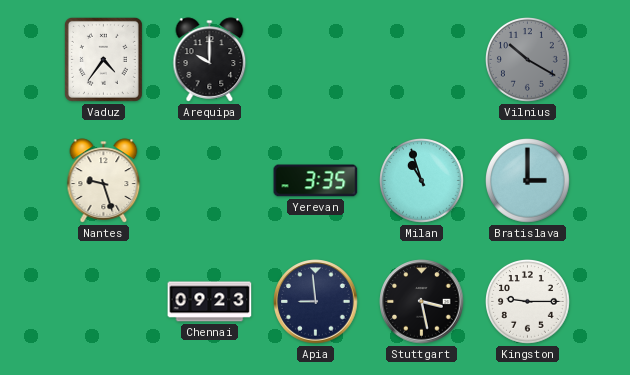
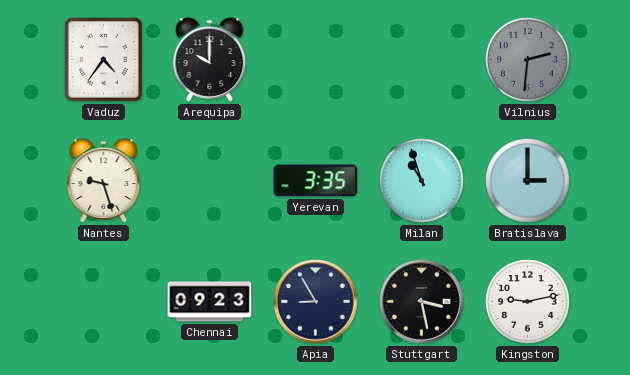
Vilnius: 10:20 -> 2:31 (528, 60)
Apia: 8:59 -> 8:55 (316, 302)
Kingston: 9:15 -> 9:13 (528, 302)
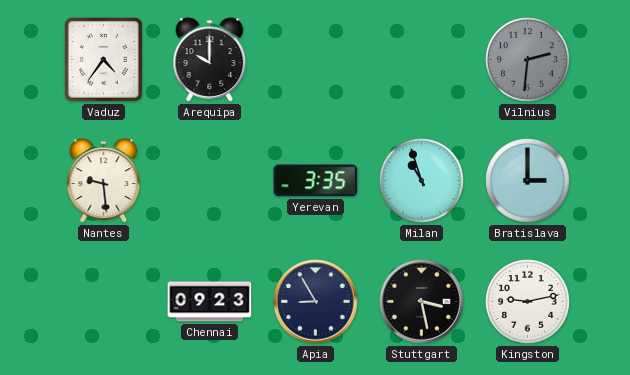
Nantes: 9:27 -> 9:29 (104, 181)
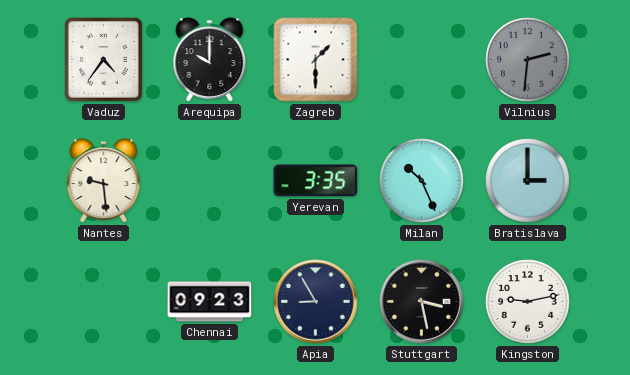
Zagreb: none -> 1:30 (316, 60)
Milan: 10:57 -> 10:26 (422, 181)
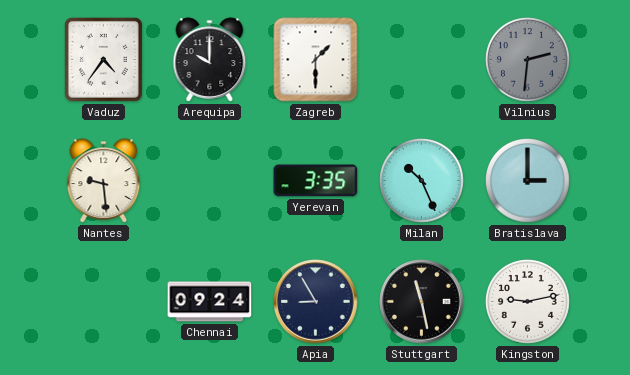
Chennai: 09:23 -> 09:24 (210, 302)
Stuttgart: 3:28 -> 11:28 (422, 302)
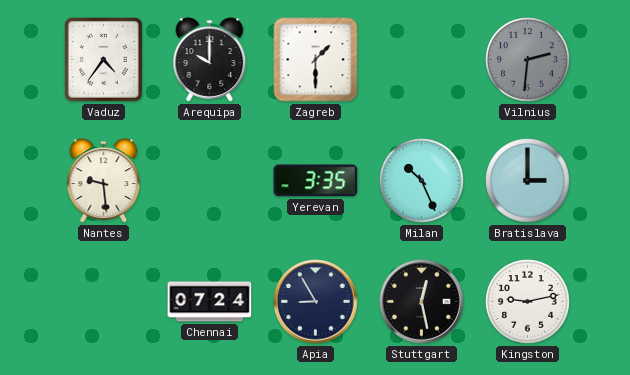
Chennai: 09:24 -> 07:24 (210, 302)
Stuttgart: 11:28 -> 12:28 (422, 302)
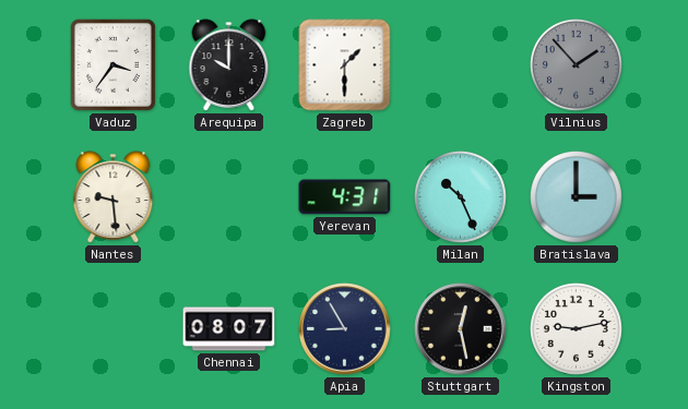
Vaduz: 4:36 -> 3:36 (112, 64)
Vilnius: 2:31 -> 1:53 (577, 65)
Yerevan: 3:35 -> 4:31 (345, 197)
Chennai: 07:24 -> 08:07 (229, 329)
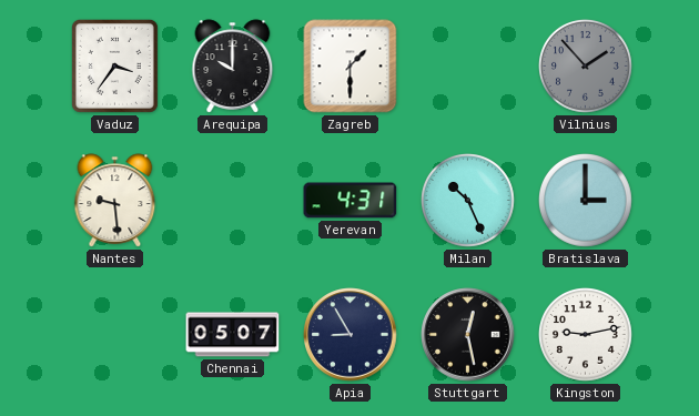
Chennai: 08:07 -> 05:07 (233, 335)
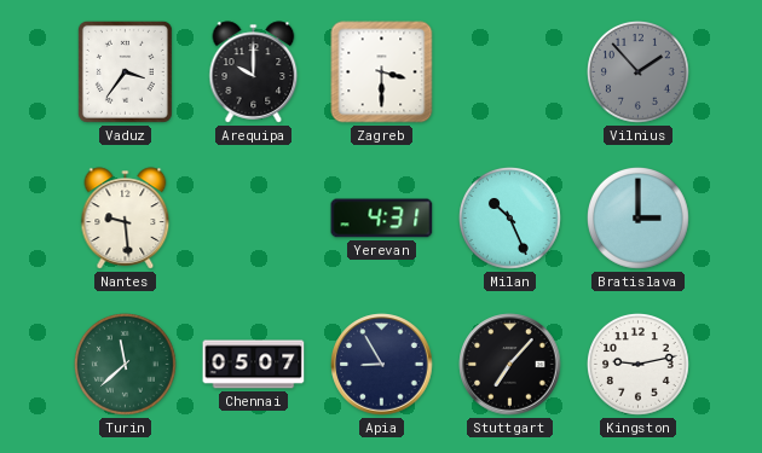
Zagreb: 1:30 -> 3:30 (382, 72)
Turin: none -> 11:38 (126, 365)
Stuttgart: 12:28 -> 7:07 (510, 365)
